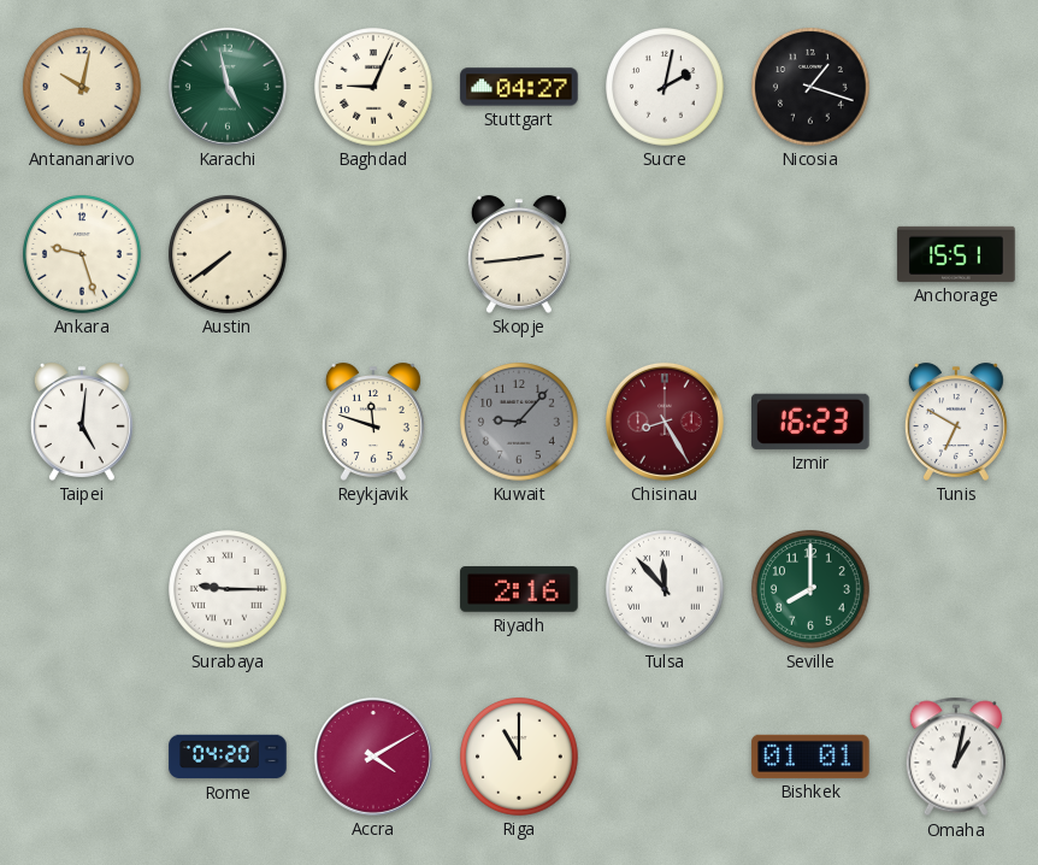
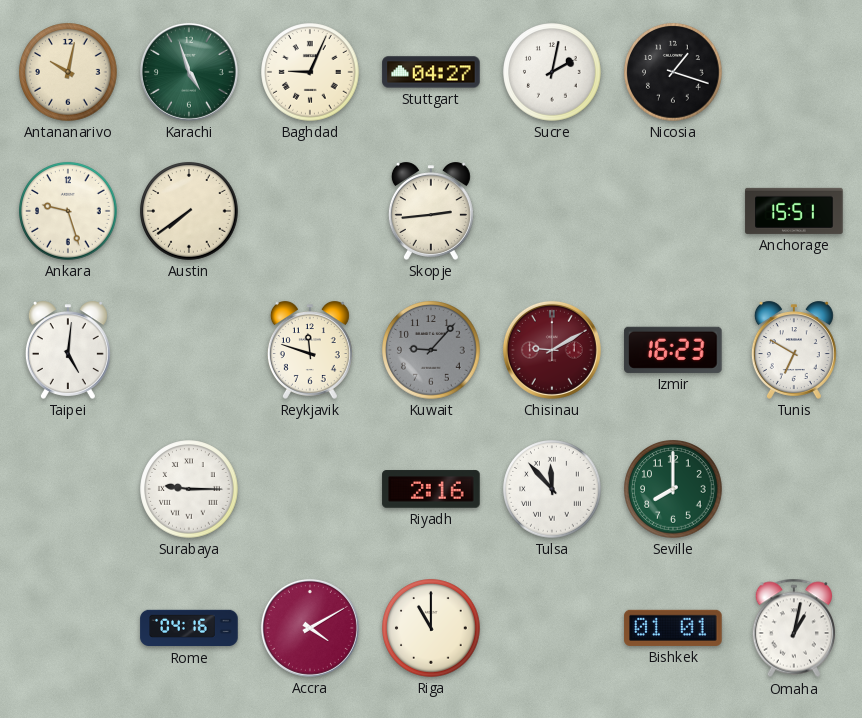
Karachi: 4:58 -> 4:57 (189, 72)
Chisinau: 8:25 -> 9:10 (552, 350)
Rome: 04:20 -> 04:16 (189, 628)
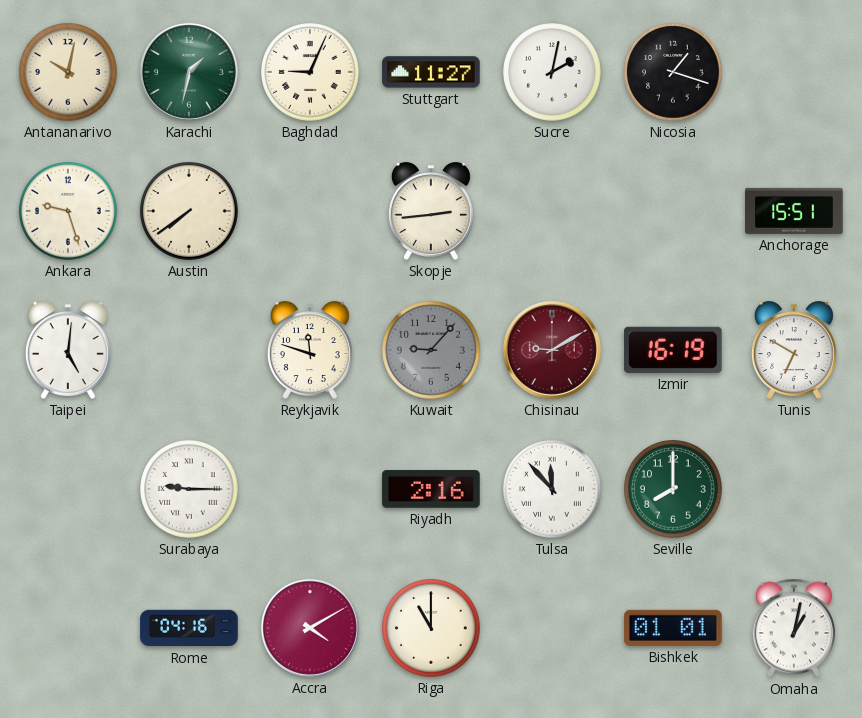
Karachi: 4:57 -> 1:32 (189, 72)
Stuttgart: 04:27 -> 11:27 (431, 72)
Izmir: 16:23 -> 16:19 (673, 350)
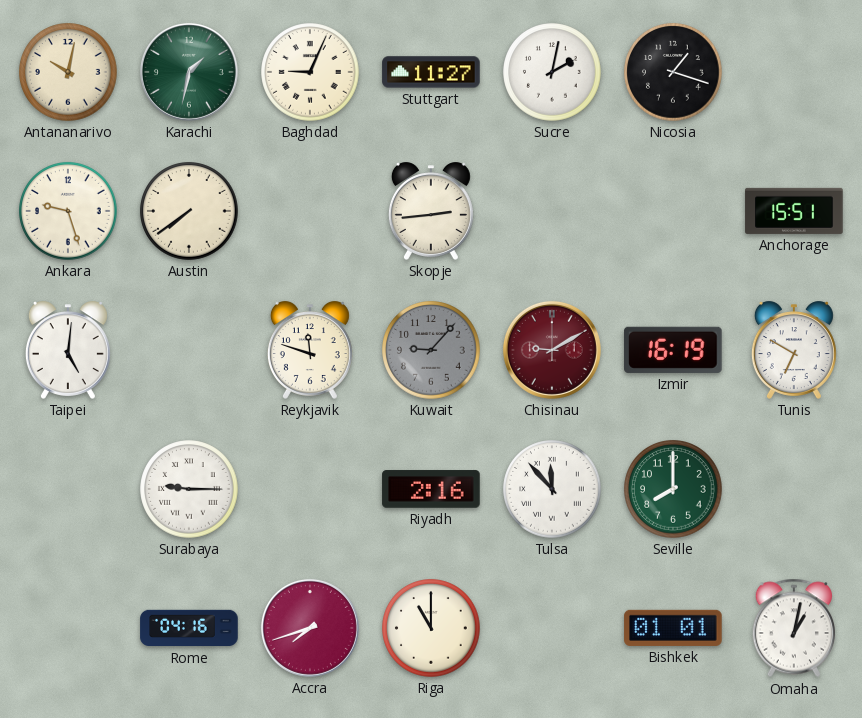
Accra: 4:10 -> 7:42 (310, 628)
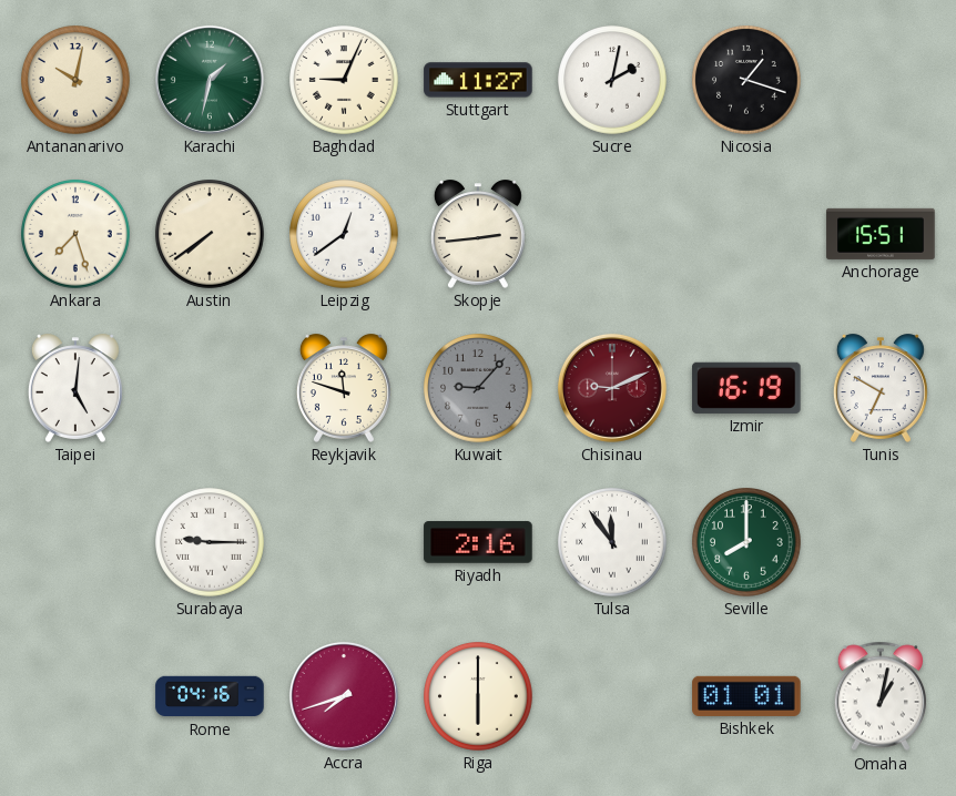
Ankara: 9:27 -> 7:27 (75, 234)
Leipzig: none -> 12:39 (344, 234)
Chisinau: 9:10 -> 9:11 (612, 388)
Tulsa: 11:53 -> 11:54 (612, 542)
Riga: 11:00 -> 6:00 (478, 696)
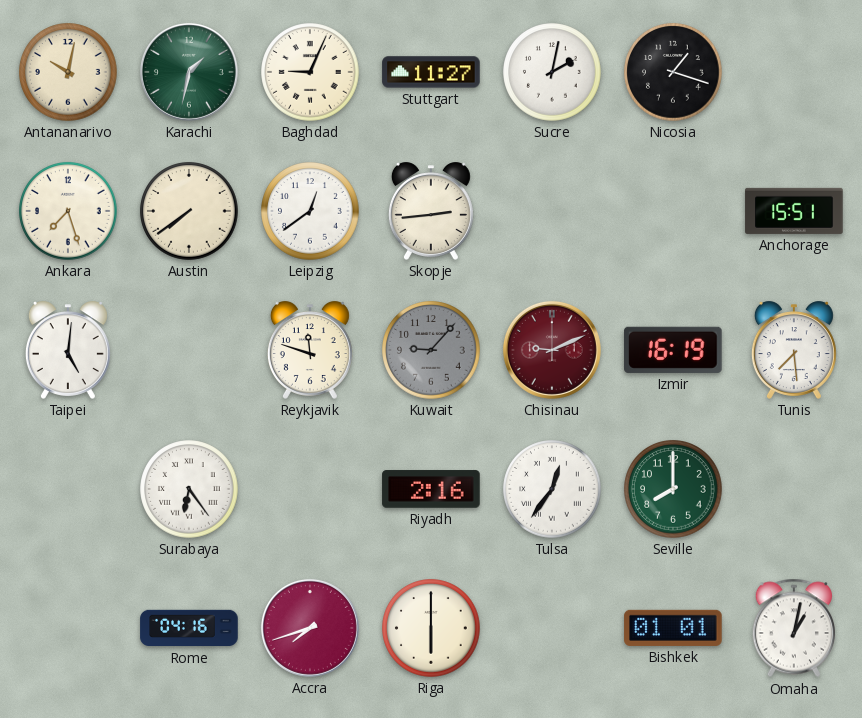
Tunis: 6:50 -> 7:29 (794, 350)
Surabaya: 9:15 -> 6:24 (189, 489)
Tulsa: 11:54 -> 12:36 (552, 489)
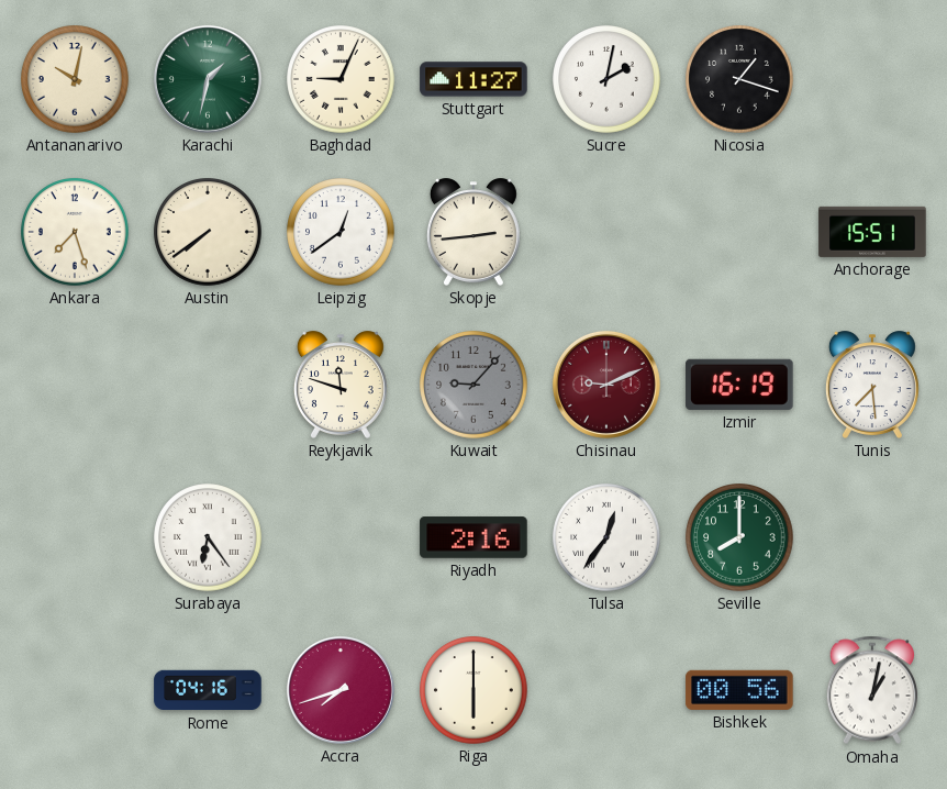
Taipei: 5:01 -> none (68, 350)
Bishkek: 01:01 -> 00:56 (739, 690)
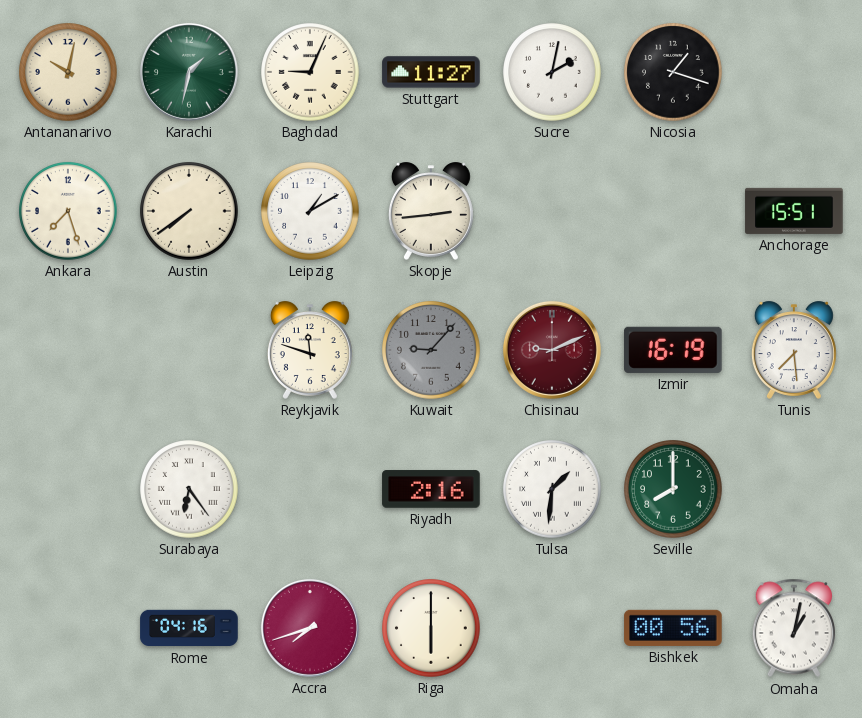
Leipzig: 12:39 -> 1:10 (310, 211)
Tulsa: 12:36 -> 1:31 (552, 489)
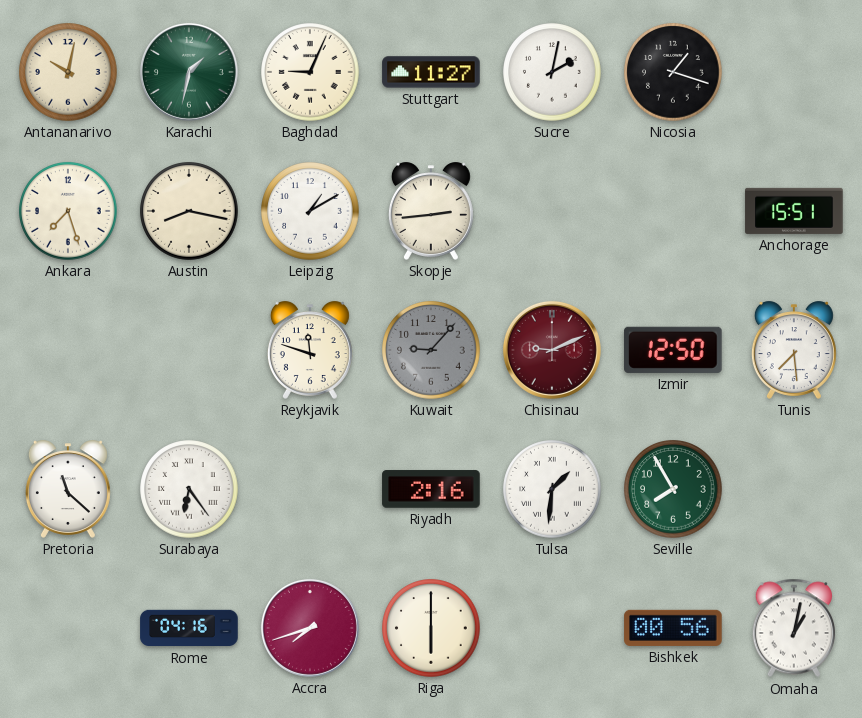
Austin: 7:39 -> 8:17 (189, 211)
Izmir: 16:19 -> 12:50 (673, 350)
Pretoria: none -> 11:22 (68, 489)
Seville: 8:00 -> 7:55 (673, 489)
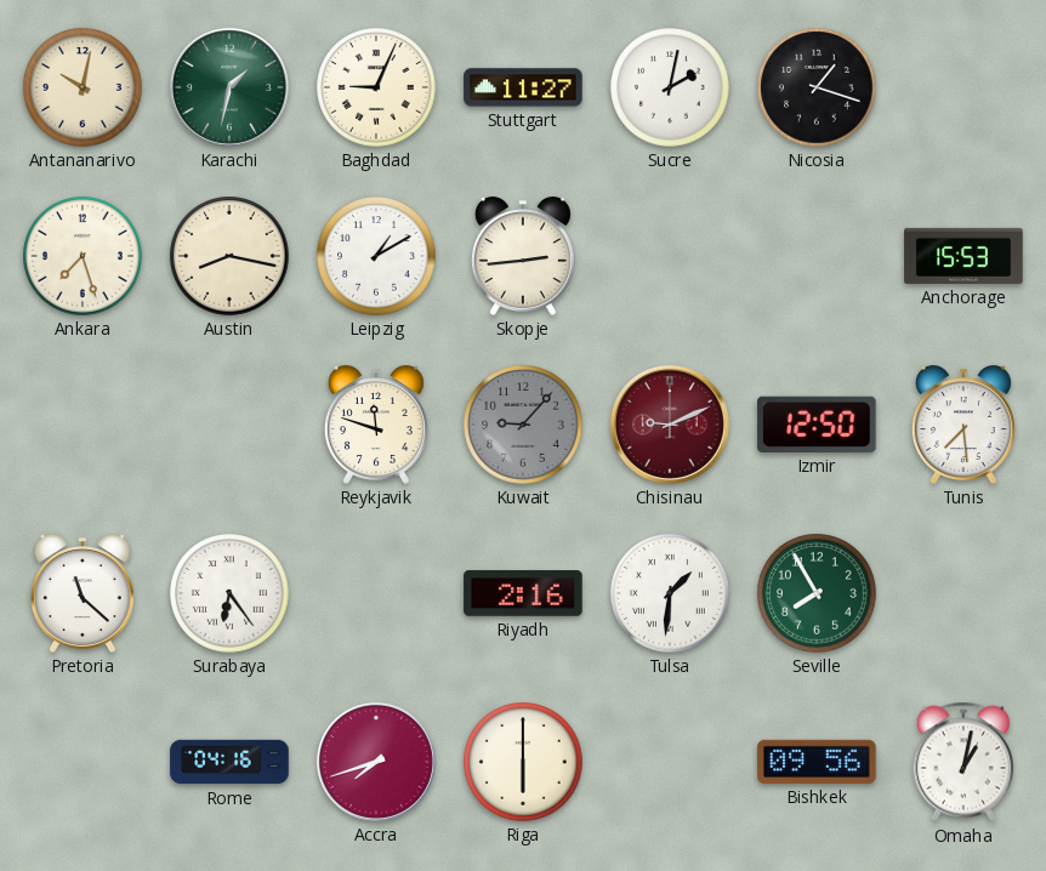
Anchorage: 15:51 -> 15:53 (963, 256)
Bishkek: 00:56 -> 09:56 (817, 762)
